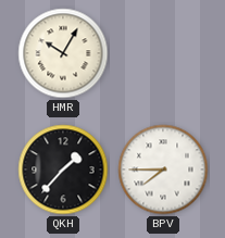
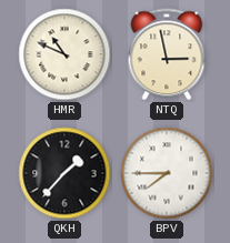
HMR: 10:05 -> 10:49 (64, 54)
NTQ: none -> 2:58 (167, 54)
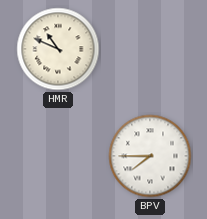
NTQ: 2:58 -> none (167, 54)
QKH: 1:37 -> none (64, 173)
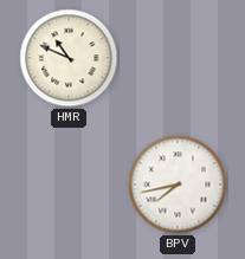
BPV: 7:45 -> 7:43 (178, 184)
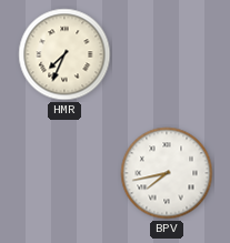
HMR: 10:49 -> 7:34 (64, 54)
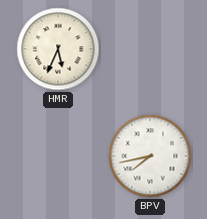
HMR: 7:34 -> 5:34 (58, 49)
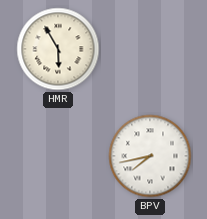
HMR: 5:34 -> 5:55 (58, 49)
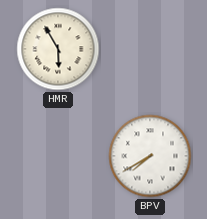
BPV: 7:43 -> 7:40 (150, 156)
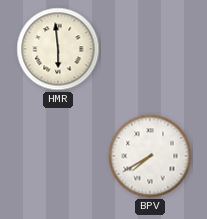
HMR: 5:55 -> 5:59 (58, 49)
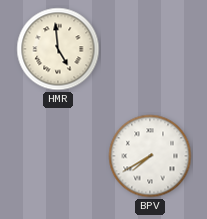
HMR: 5:59 -> 4:59 (58, 49)
